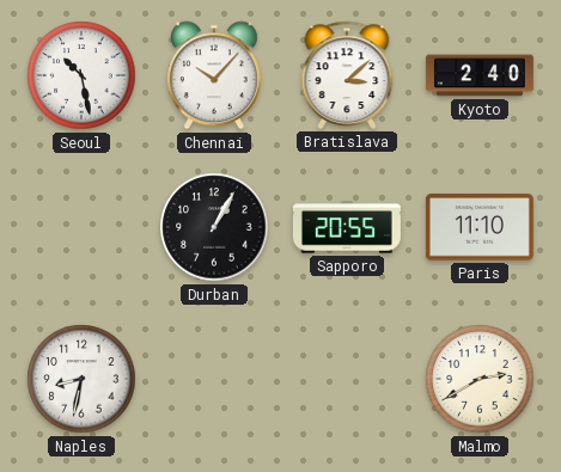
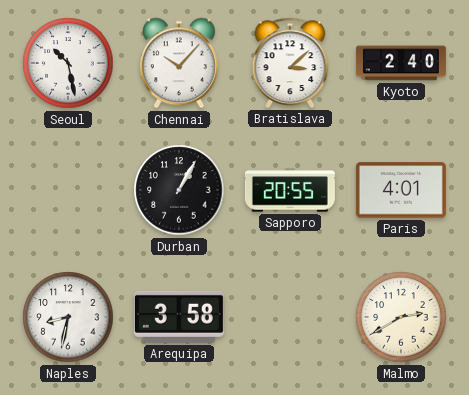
Paris: 11:10 -> 4:01 (401, 190)
Arequipa: none -> 3:58 (179, 317)
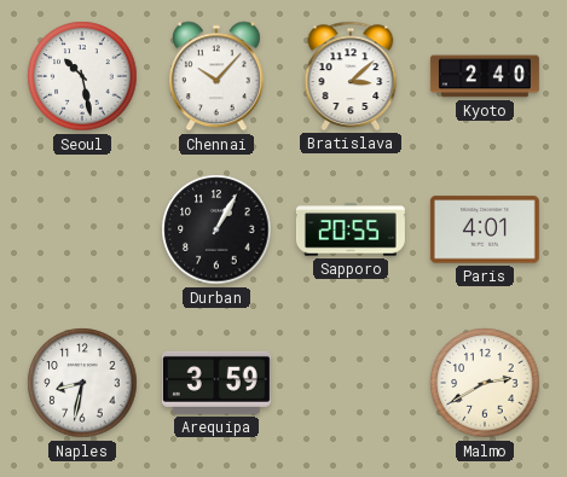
Arequipa: 3:58 -> 3:59 (216, 383)
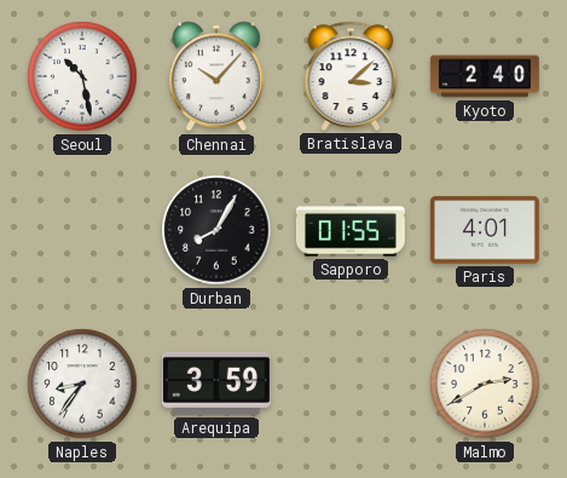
Durban: 1:05 -> 8:05 (216, 230)
Sapporo: 20:55 -> 01:55 (351, 230)
Naples: 8:32 -> 8:36 (82, 384)
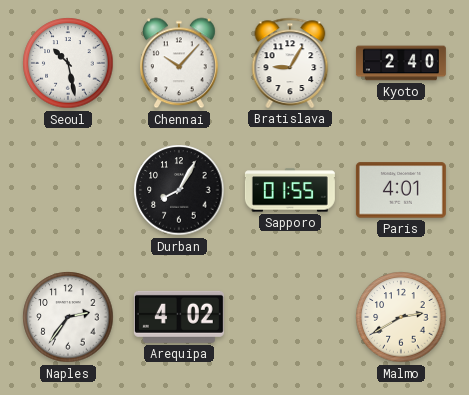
Bratislava: 3:08 -> 9:05 (290, 63)
Naples: 8:36 -> 2:36 (68, 317)
Arequipa: 3:59 -> 4:02 (179, 317)
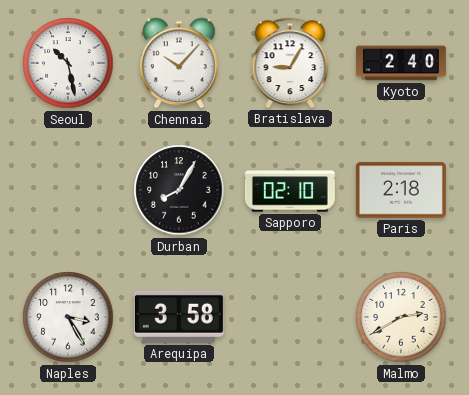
Sapporo: 01:55 -> 02:10 (290, 190)
Paris: 4:01 -> 2:18 (401, 190)
Naples: 2:36 -> 3:25 (68, 317)
Arequipa: 4:02 -> 3:58 (179, 317)
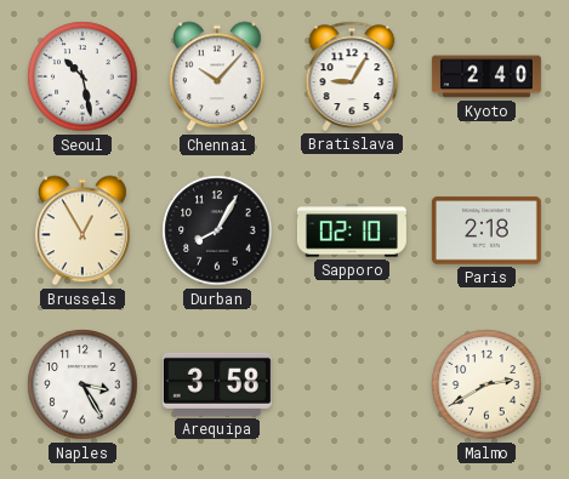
Brussels: none -> 12:55 (82, 230)
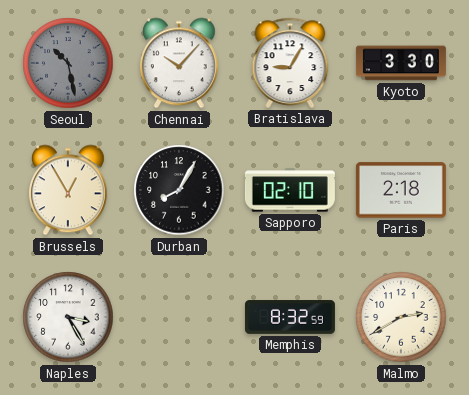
Seoul dial: white -> grey (68, 63)
Kyoto: 2:40 -> 3:30 (401, 63)
Arequipa: 3:58 -> none (217, 384)
Memphis: none -> 8:32 (290, 317)
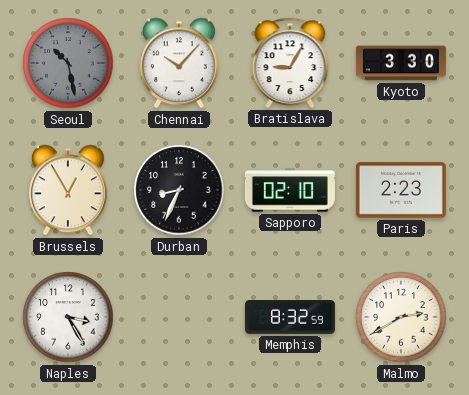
Durban: 8:05 -> 8:34 (179, 190)
Paris: 2:18 -> 2:23 (401, 190)
